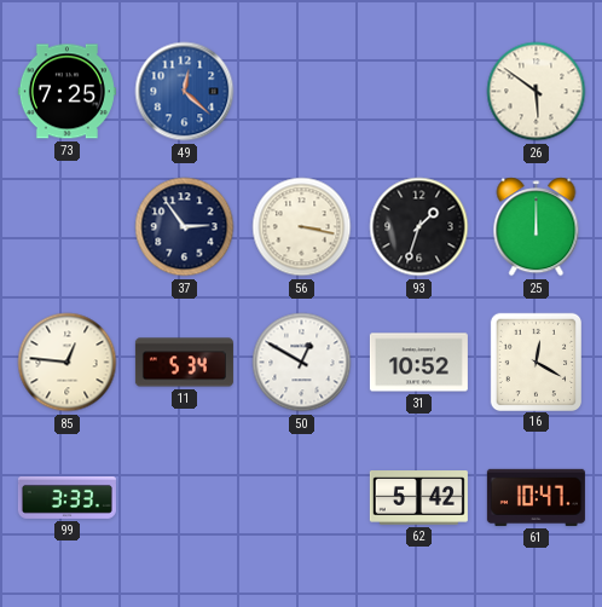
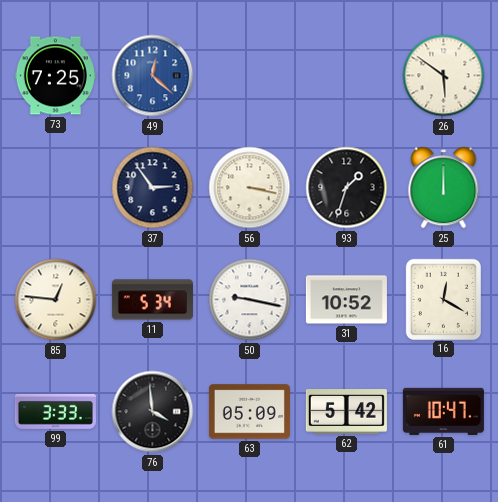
50: 12:50 -> 9:17 (250, 300)
76: none -> 3:59 (153, 412)
63: none -> 05:09 (249, 412)
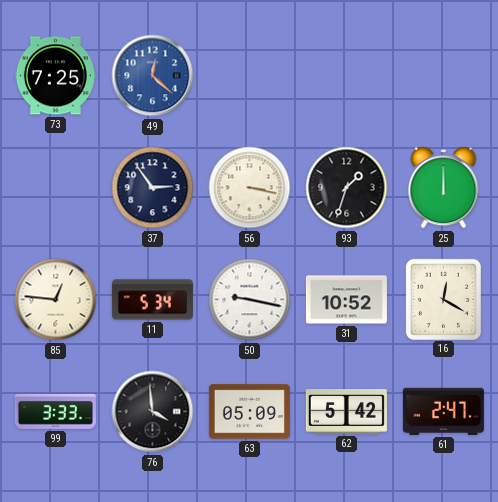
26: 5:51 -> none (444, 76)
61: 10:47 -> 2:47 (443, 411)
